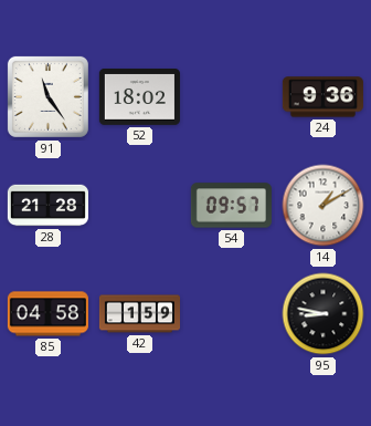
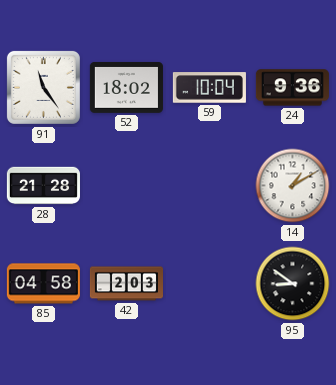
59: none -> 10:04 (209, 88)
54: 09:57 -> none (231, 206)
42: 1:59 -> 2:03 (126, 284)
95: 8:47 -> 8:51 (293, 284)
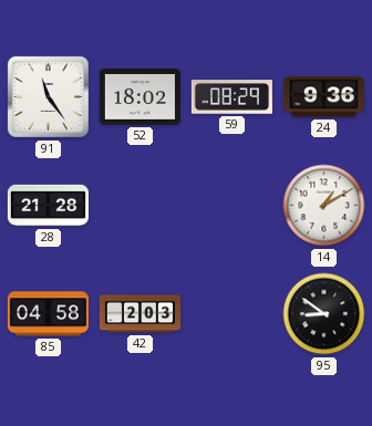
59: 10:04 -> 08:29 (231, 97)
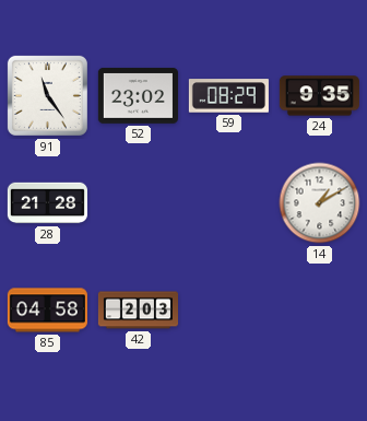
52: 18:02 -> 23:02 (138, 96)
24: 9:36 -> 9:35 (319, 96)
95: 8:51 -> none (324, 314)
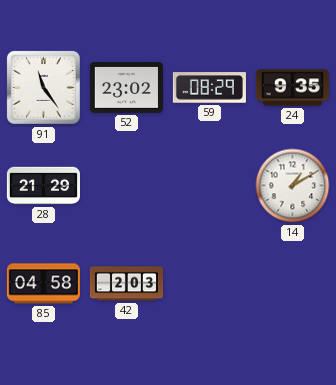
28: 21:28 -> 21:29 (43, 186)
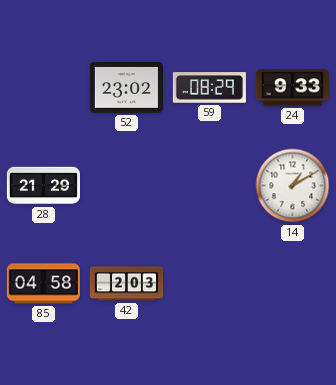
91: 11:24 -> none (43, 87)
24: 9:35 -> 9:33 (292, 88)
